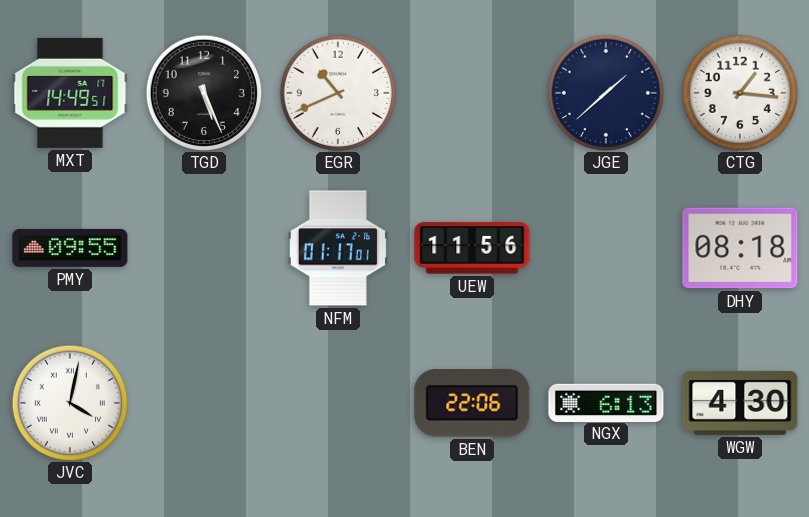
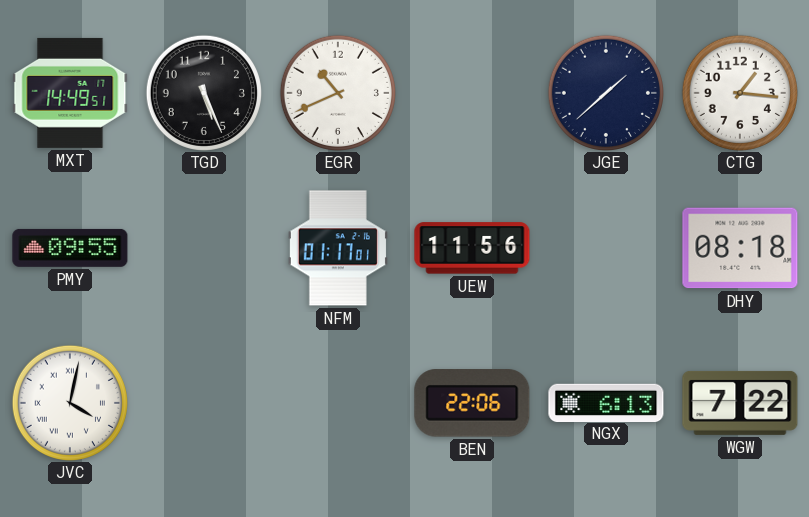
WGW: 4:30 -> 7:22 (740, 403)
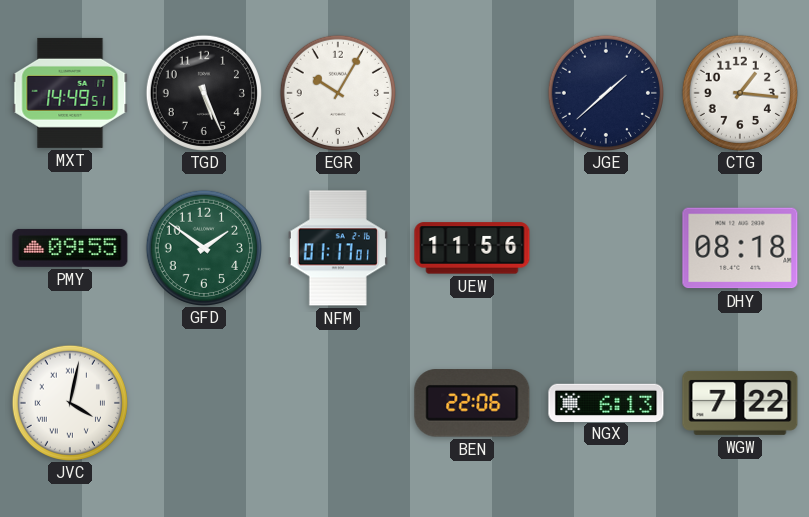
EGR: 10:41 -> 10:05 (337, 92)
GFD: none -> 1:51 (203, 247)
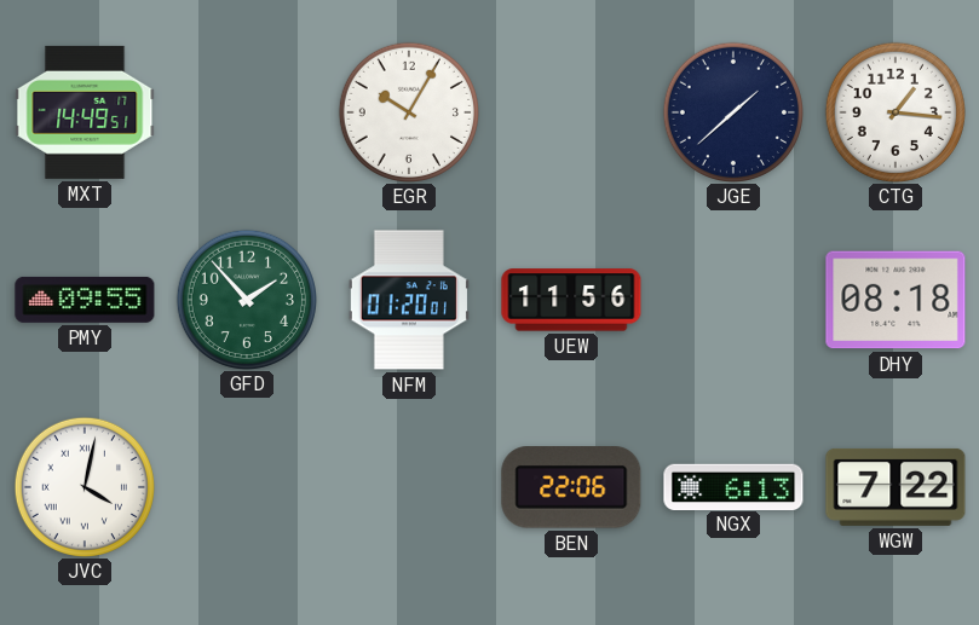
TGD: 5:26 -> none (203, 92)
GFD: 1:51 -> 1:53 (246, 299)
NFM: 01:17 -> 01:20 (409, 300)
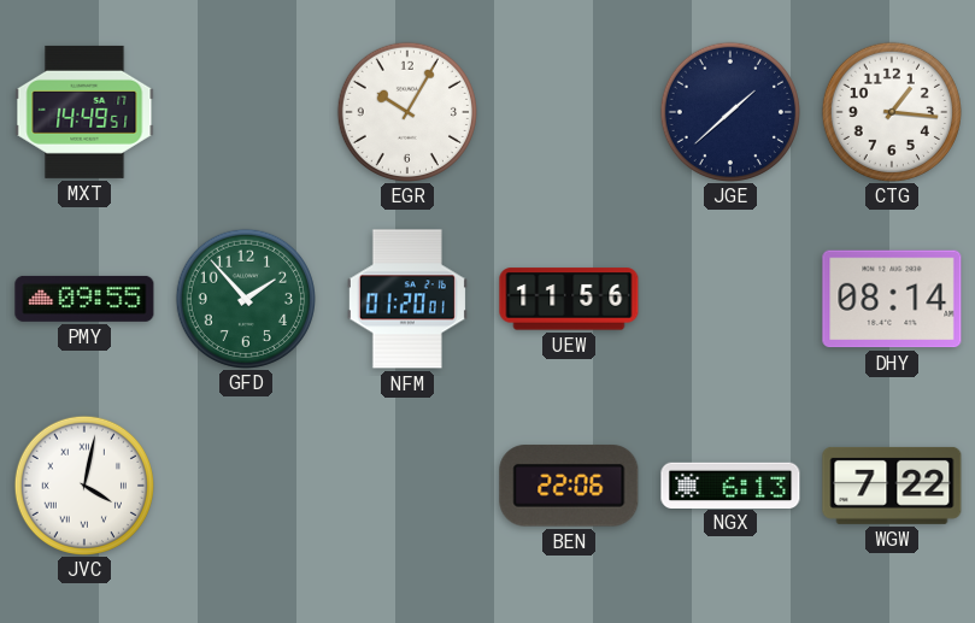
DHY: 08:18 -> 08:14 (892, 299)
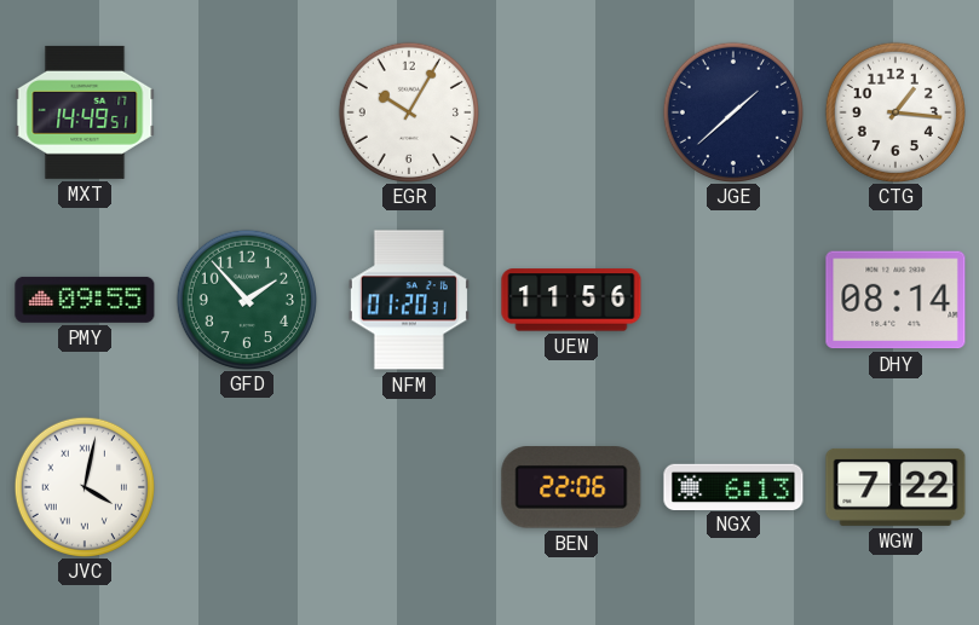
NFM: 01:20:01 -> 01:20:31 (409, 300)
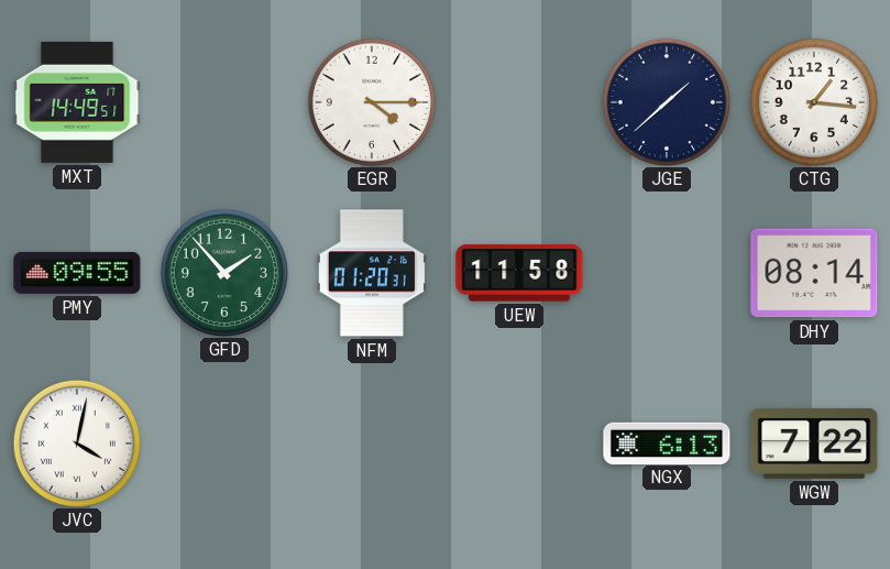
EGR: 10:05 -> 4:15 (371, 101)
UEW: 11:56 -> 11:58 (519, 273)
BEN: 22:06 -> none (571, 487)
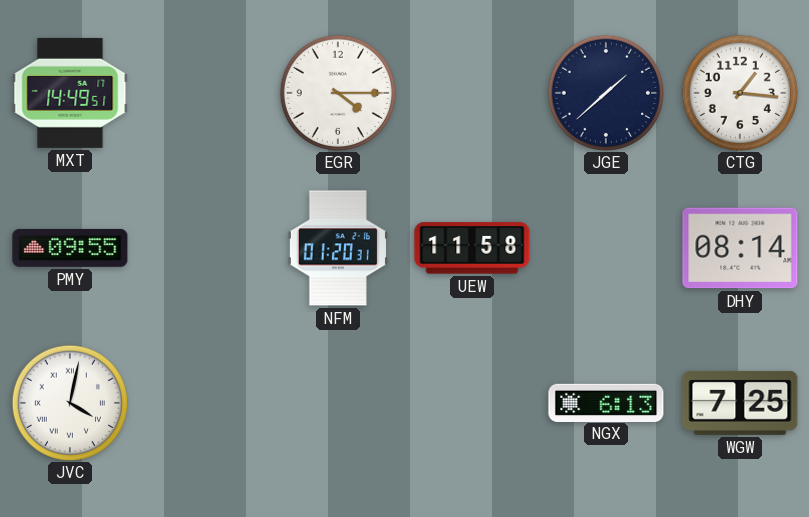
GFD: 1:53 -> none (223, 272)
WGW: 7:22 -> 7:25 (740, 403)
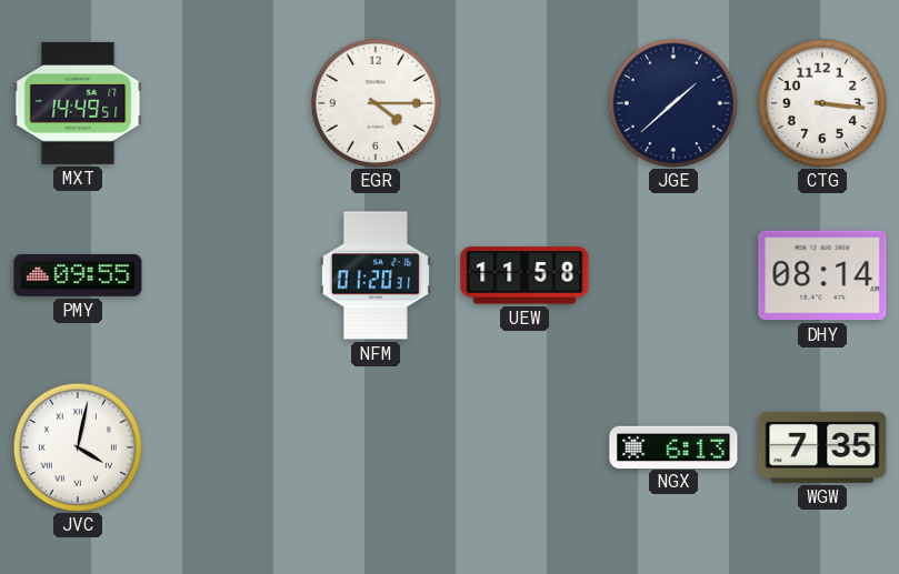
CTG: 1:16 -> 3:16 (821, 102)
WGW: 7:25 -> 7:35 (822, 447)
